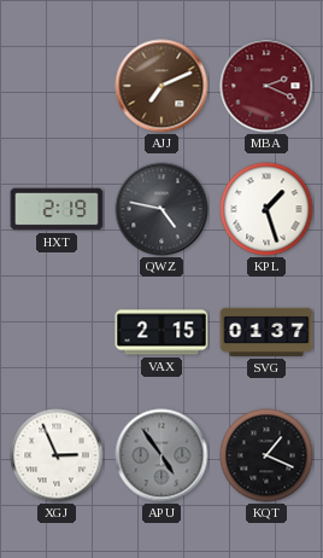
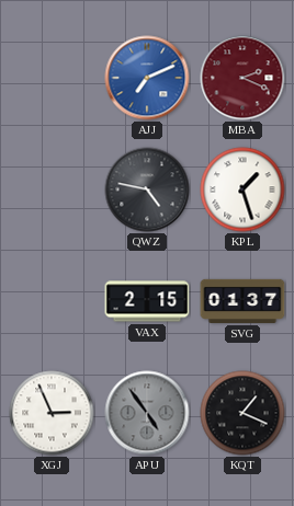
AJJ dial: brown -> blue (147, 78)
HXT: 2:19 -> none (57, 209)
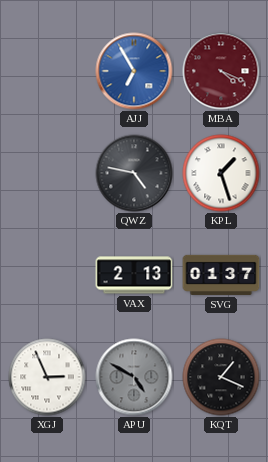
AJJ: 7:11 -> 6:55 (134, 71)
MBA: 2:19 -> 4:19 (221, 71)
VAX: 2:15 -> 2:13 (134, 275)
APU: 4:54 -> 4:50 (134, 377)
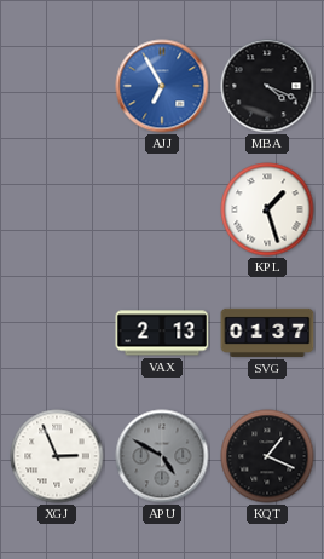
MBA dial: burgundy -> black (267, 86)
QWZ: 4:47 -> none (134, 173)
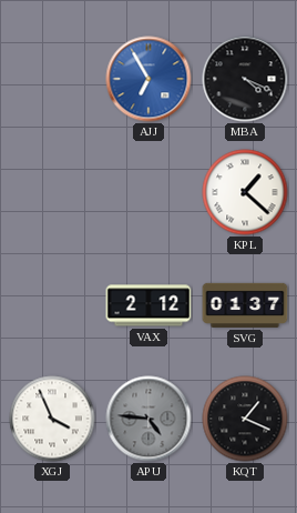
KPL: 1:27 -> 1:22 (245, 192)
VAX: 2:13 -> 2:12 (148, 305)
XGJ: 2:56 -> 3:56 (52, 419)
APU: 4:50 -> 4:46 (148, 419)
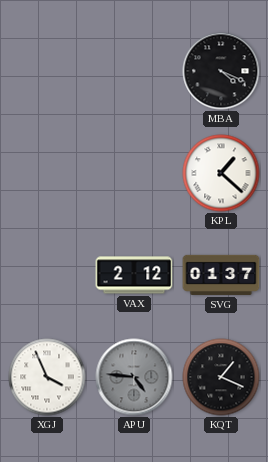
AJJ: 6:55 -> none (148, 79)
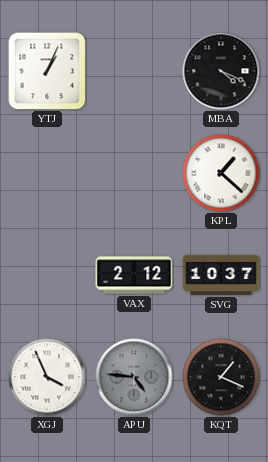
YTJ: none -> 1:04 (47, 71)
SVG: 01:37 -> 10:37 (221, 275)
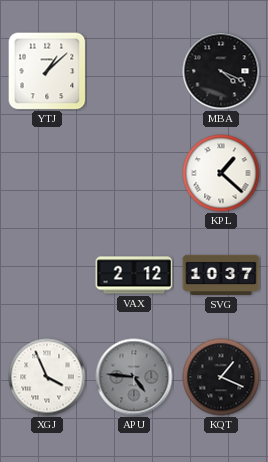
YTJ: 1:04 -> 1:08 (47, 71)
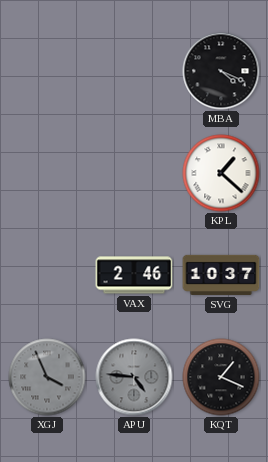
YTJ: 1:08 -> none (47, 71)
VAX: 2:12 -> 2:46 (134, 275)
XGJ dial: white -> grey (47, 377)
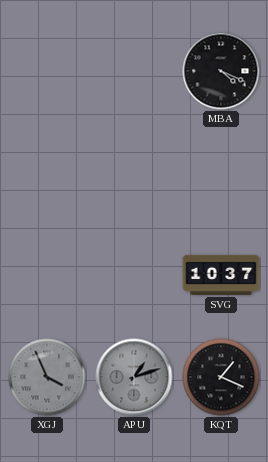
KPL: 1:22 -> none (221, 173)
VAX: 2:46 -> none (134, 275)
APU: 4:46 -> 1:12 (134, 377)
